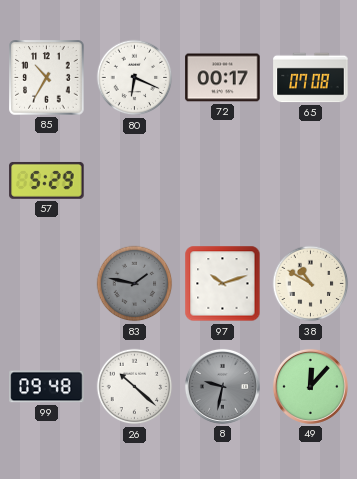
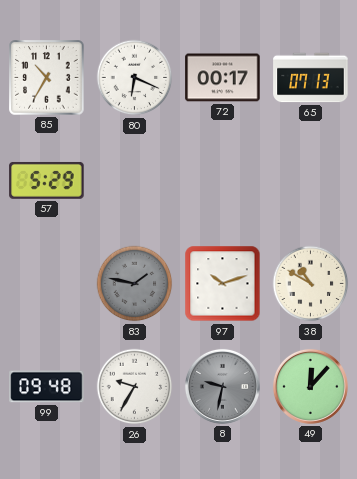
65: 07:08 -> 07:13 (311, 78)
26: 10:22 -> 9:35 (135, 387)
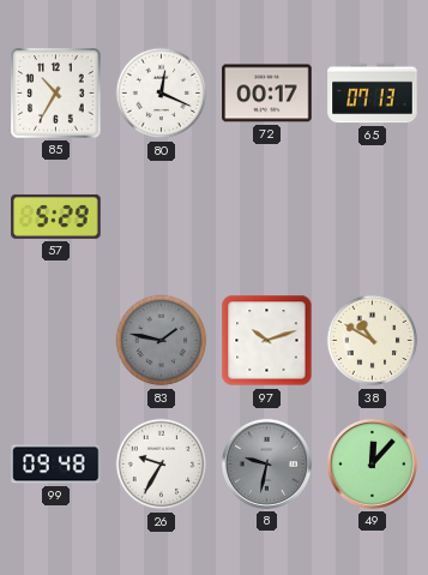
80: 6:19 -> 12:19 (162, 94)
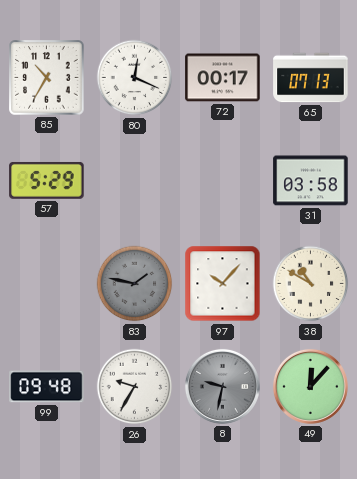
31: none -> 03:58 (311, 181)
97: 10:12 -> 10:07 (223, 284)
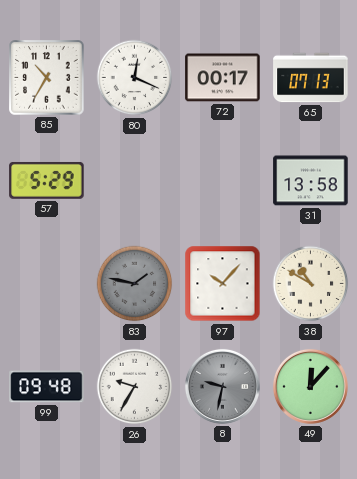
31: 03:58 -> 13:58 (311, 181)
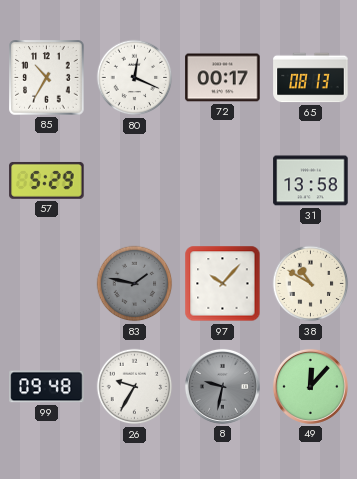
65: 07:13 -> 08:13 (311, 78)
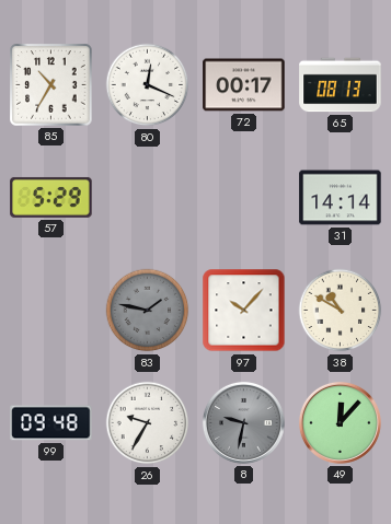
31: 13:58 -> 14:14 (341, 198)
